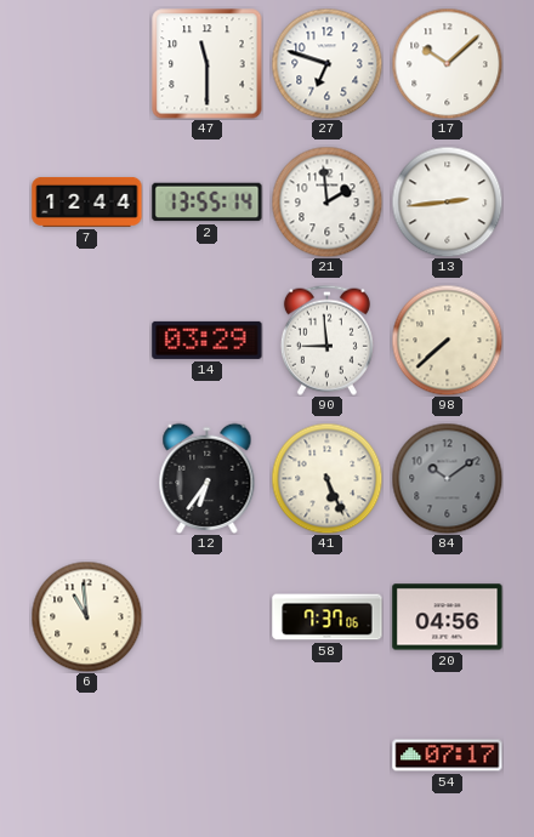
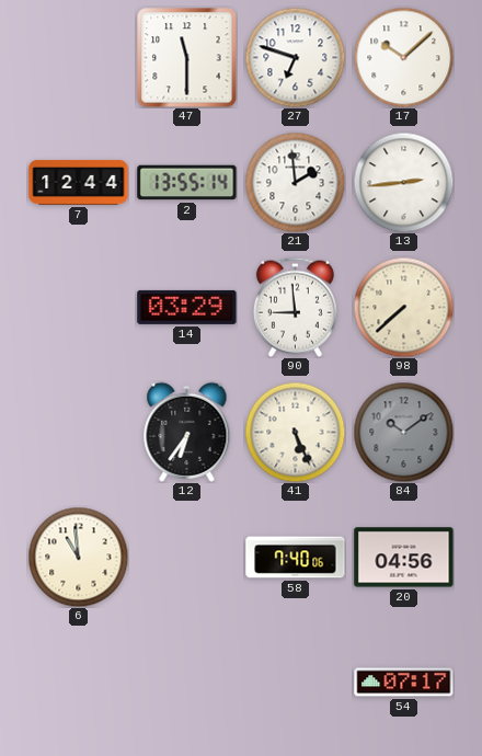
58: 7:37 -> 7:40 (296, 558)
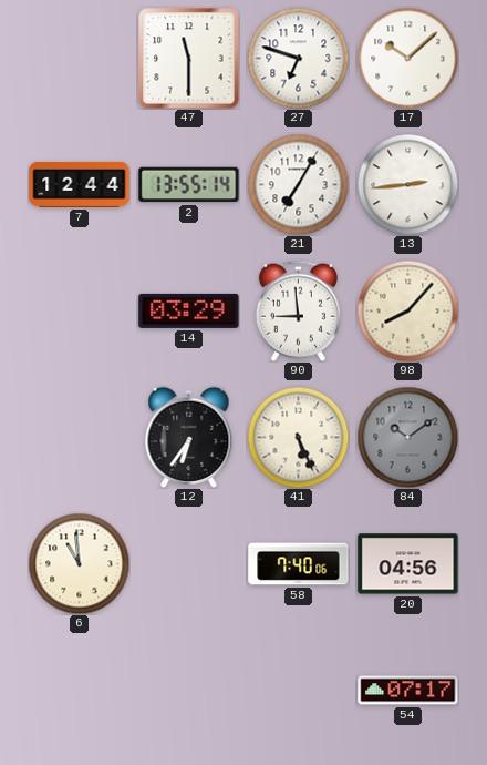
21: 1:59 -> 7:05 (298, 184)
98: 7:38 -> 8:07 (407, 310)
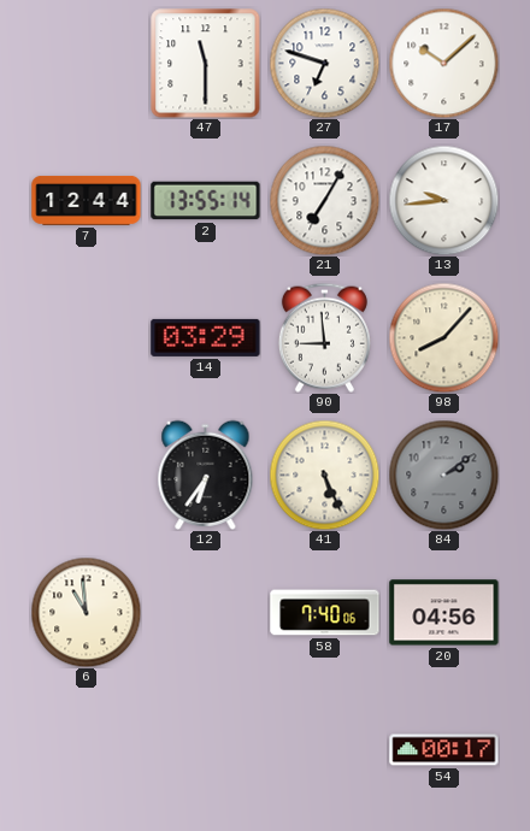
13: 2:44 -> 9:44 (443, 200)
84: 10:09 -> 2:09 (443, 475)
54: 07:17 -> 00:17 (444, 750)
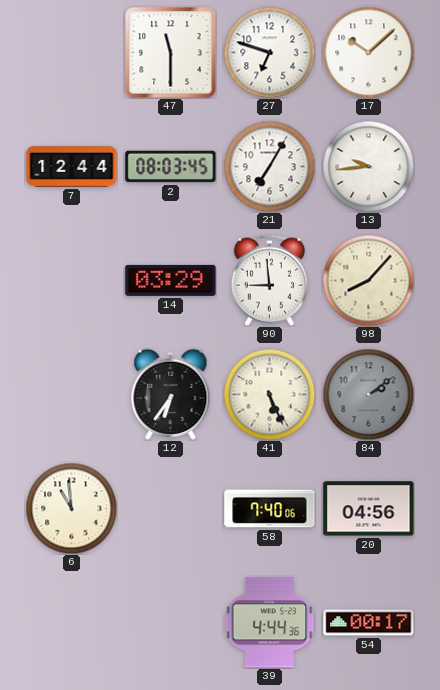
2: 13:55 -> 08:03 (171, 167)
39: none -> 4:44 (270, 623)
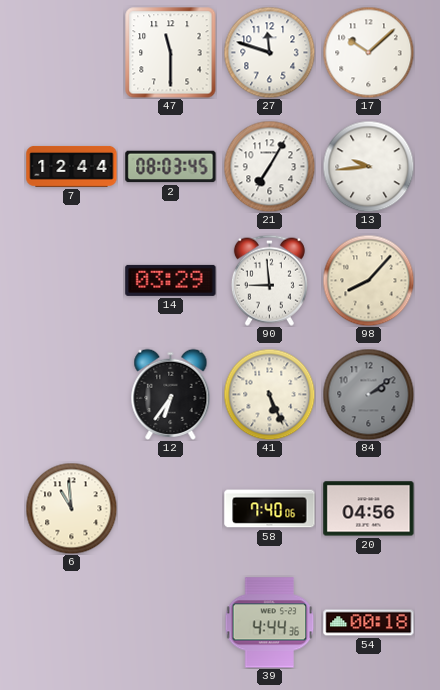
27: 6:48 -> 11:48 (269, 52)
54: 00:17 -> 00:18 (369, 623)
